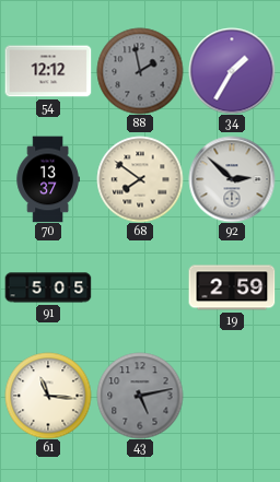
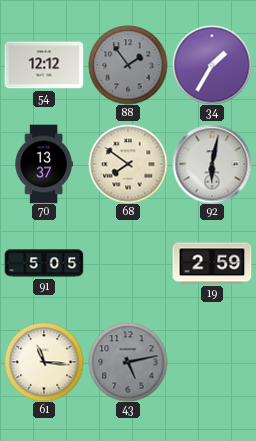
88: 1:58 -> 1:54 (128, 65)
92: 2:52 -> 6:02 (212, 164)
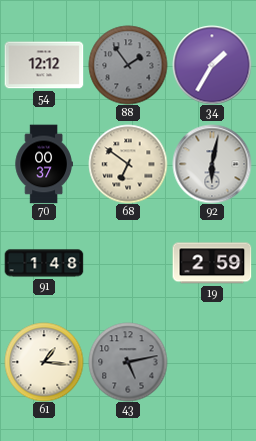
70: 13:37 -> 00:37 (44, 164)
68: 7:51 -> 6:51 (128, 164)
91: 5:05 -> 1:48 (44, 263)
61: 11:16 -> 1:16 (44, 362)
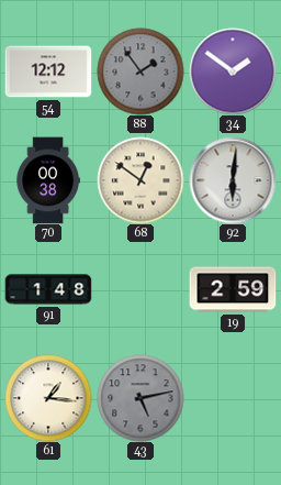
34: 1:35 -> 1:51 (233, 71)
70: 00:37 -> 00:38 (48, 180)
68: 6:51 -> 12:51 (140, 180)
92: 6:02 -> 6:01 (233, 180)
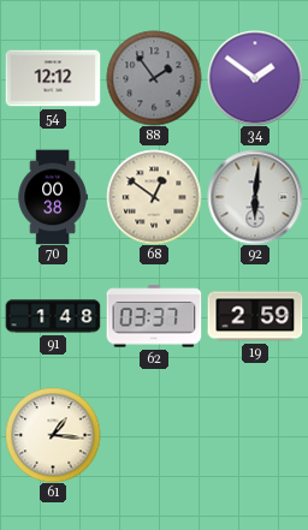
62: none -> 03:37 (154, 316)
43: 5:13 -> none (140, 398)
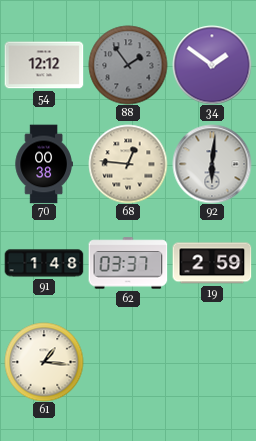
68: 12:51 -> 12:46 (128, 164)
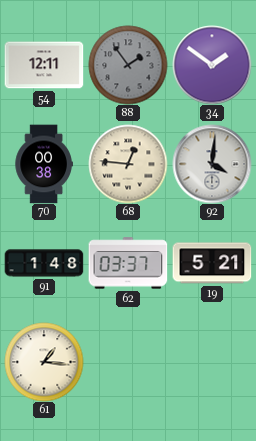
54: 12:12 -> 12:11 (44, 65)
92: 6:01 -> 4:01 (212, 164)
19: 2:59 -> 5:21 (212, 263)
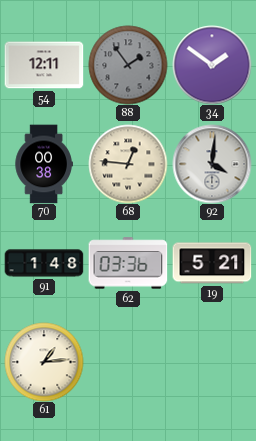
62: 03:37 -> 03:36 (128, 263)
61: 1:16 -> 1:14 (44, 362)
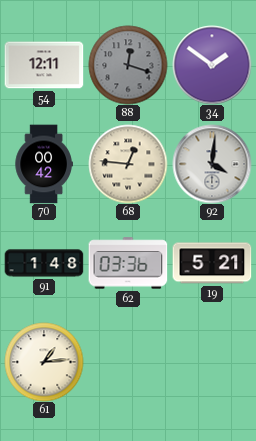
88: 1:54 -> 12:18 (128, 65)
70: 00:38 -> 00:42 (44, 164)
